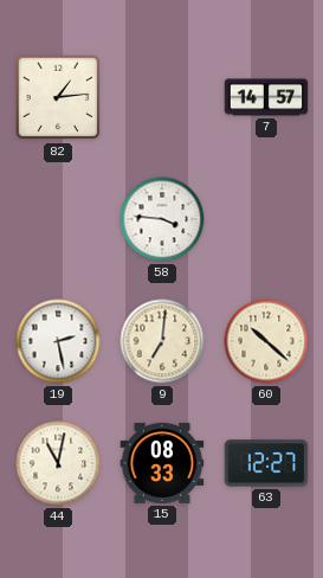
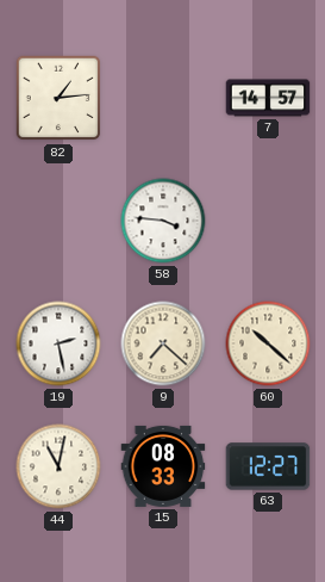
9: 7:01 -> 7:22 (163, 343)
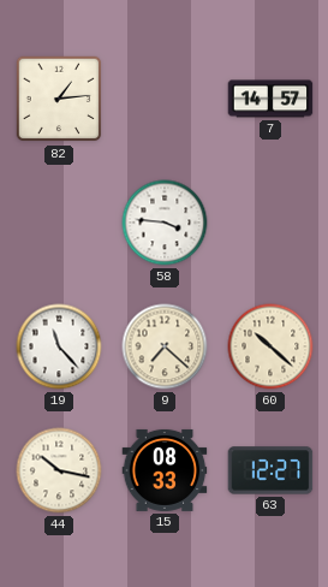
19: 2:28 -> 11:23 (59, 346)
44: 11:02 -> 10:17 (59, 470)
